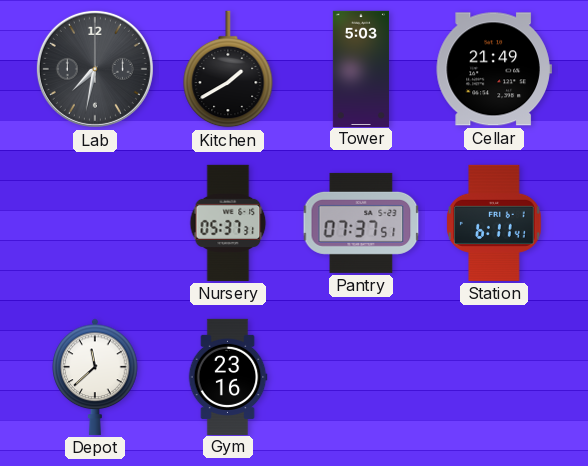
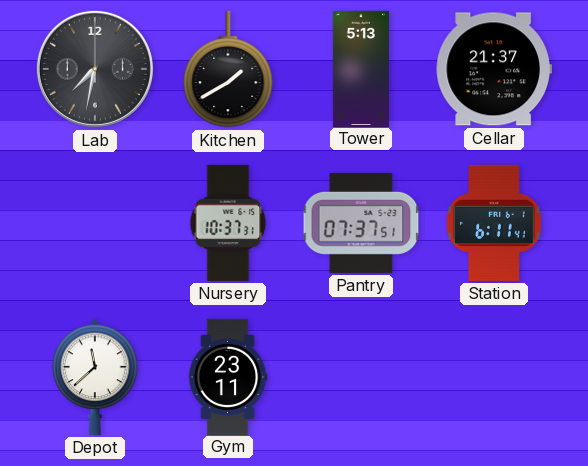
Tower: 5:03 -> 5:13 (361, 68)
Cellar: 21:49 -> 21:37 (494, 69)
Nursery: 05:37 -> 10:37 (228, 223)
Gym: 23:16 -> 23:11 (228, 376)
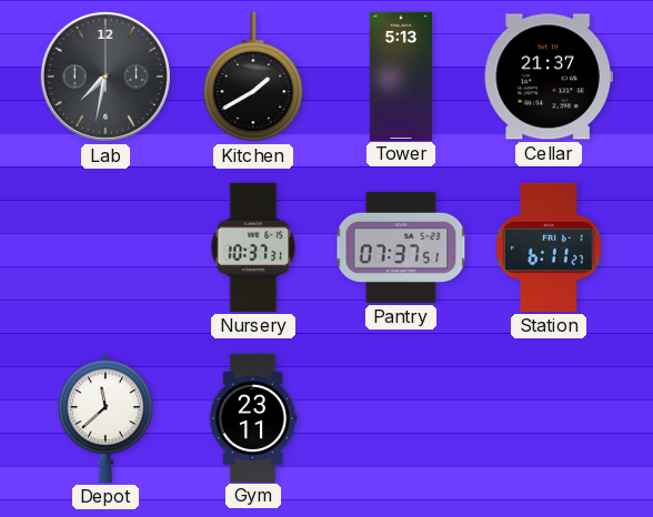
Station: 6:11:41 -> 6:11:27 (549, 247)
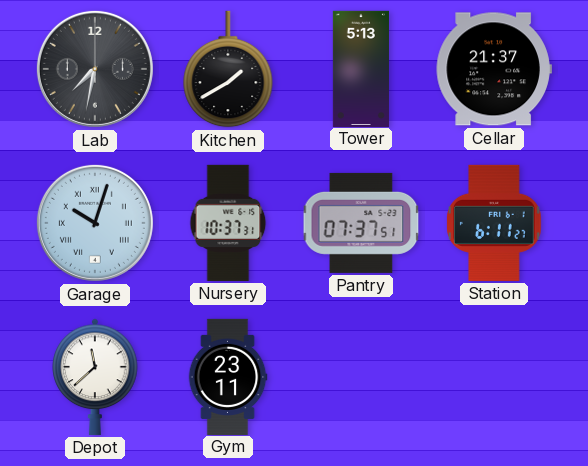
Garage: none -> 10:03 (95, 223)
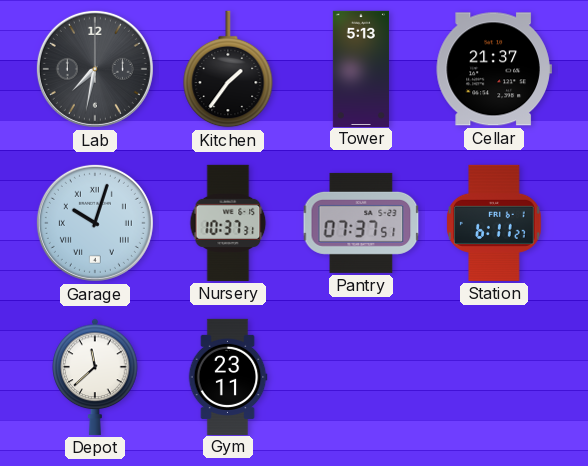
Kitchen: 1:40 -> 1:36 (228, 69)
